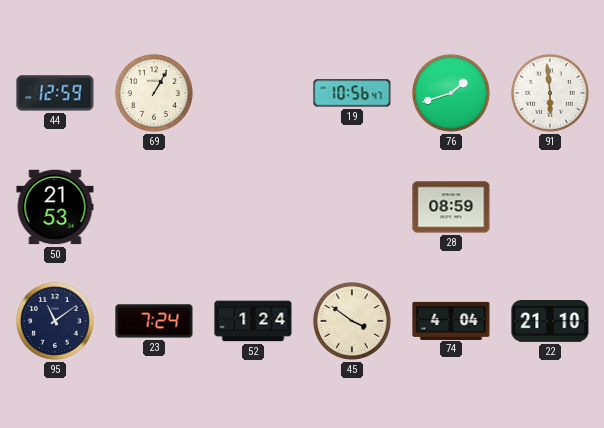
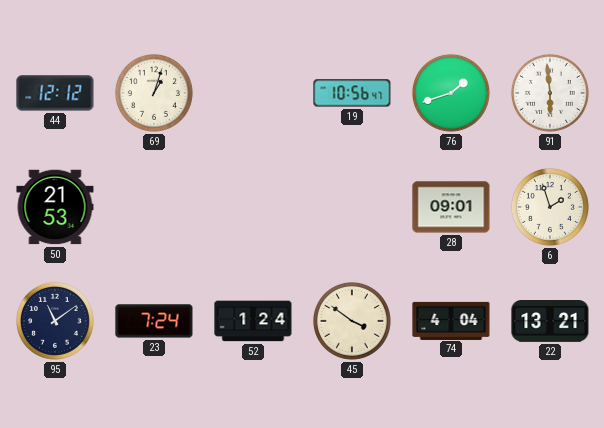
44: 12:59 -> 12:12 (55, 93)
69: 1:05 -> 1:03 (154, 93)
28: 08:59 -> 09:01 (451, 207)
6: none -> 1:57 (550, 207)
22: 21:10 -> 13:21 (550, 322)
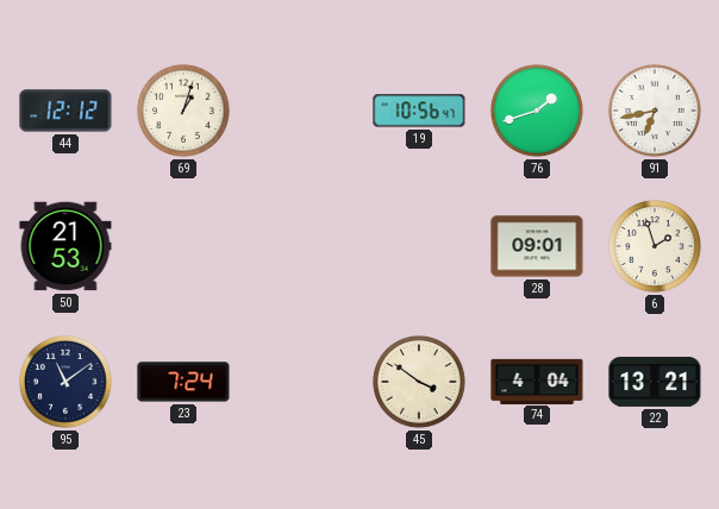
91: 5:59 -> 6:43 (655, 111)
52: 1:24 -> none (253, 321)
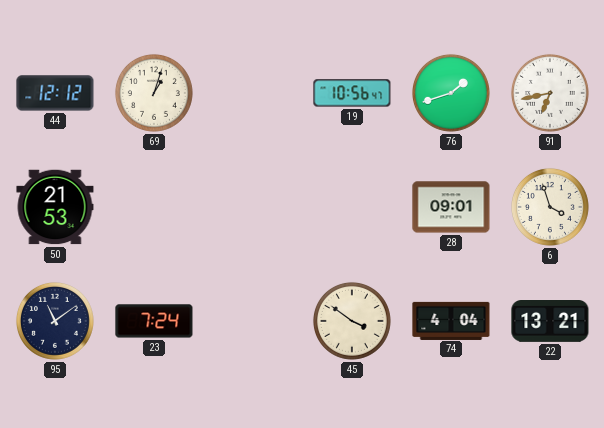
6: 1:57 -> 3:57 (550, 207)
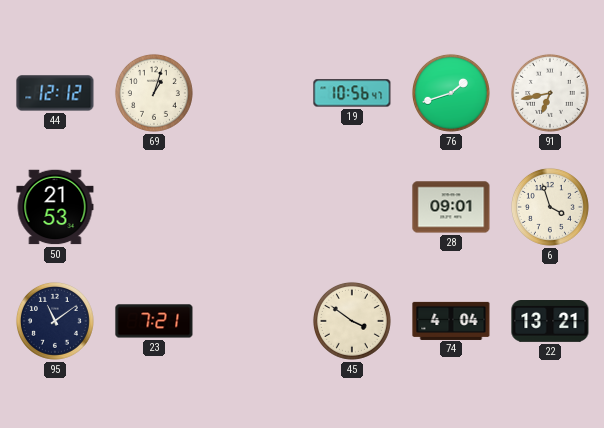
23: 7:24 -> 7:21 (154, 321)
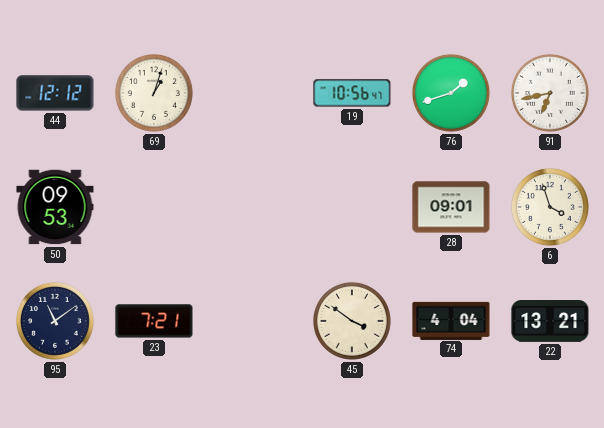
50: 21:53 -> 09:53 (55, 207)
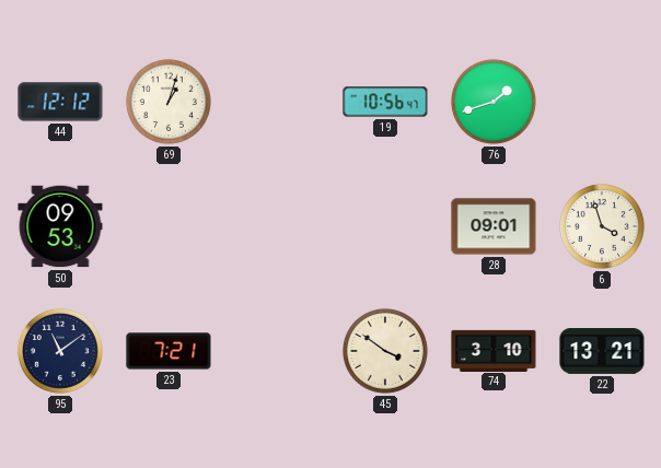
91: 6:43 -> none (550, 93)
74: 4:04 -> 3:10 (494, 350)
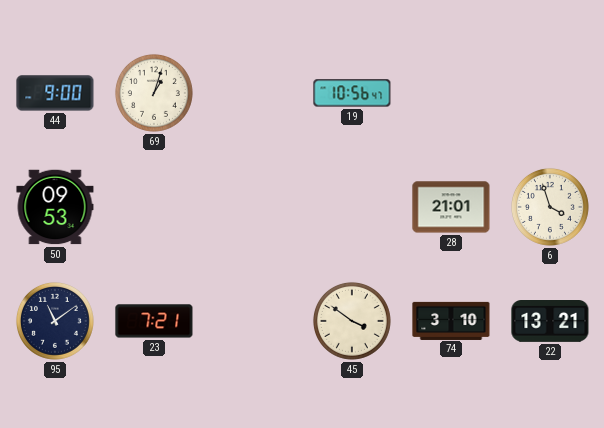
44: 12:12 -> 9:00 (55, 93)
76: 1:42 -> none (494, 102)
28: 09:01 -> 21:01 (451, 207)
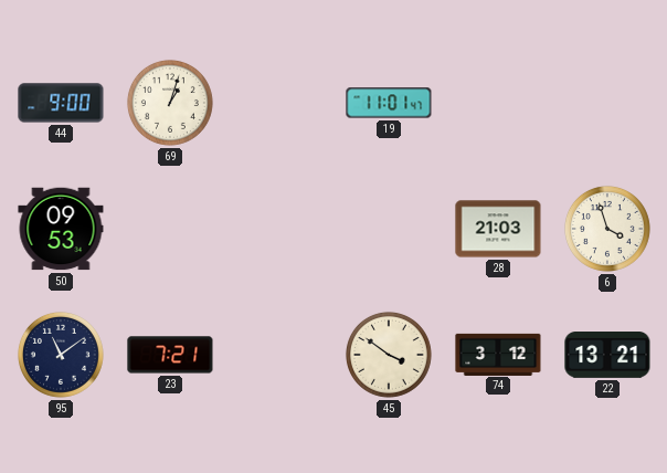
19: 10:56 -> 11:01 (389, 103)
28: 21:01 -> 21:03 (498, 229)
74: 3:10 -> 3:12 (498, 354)
